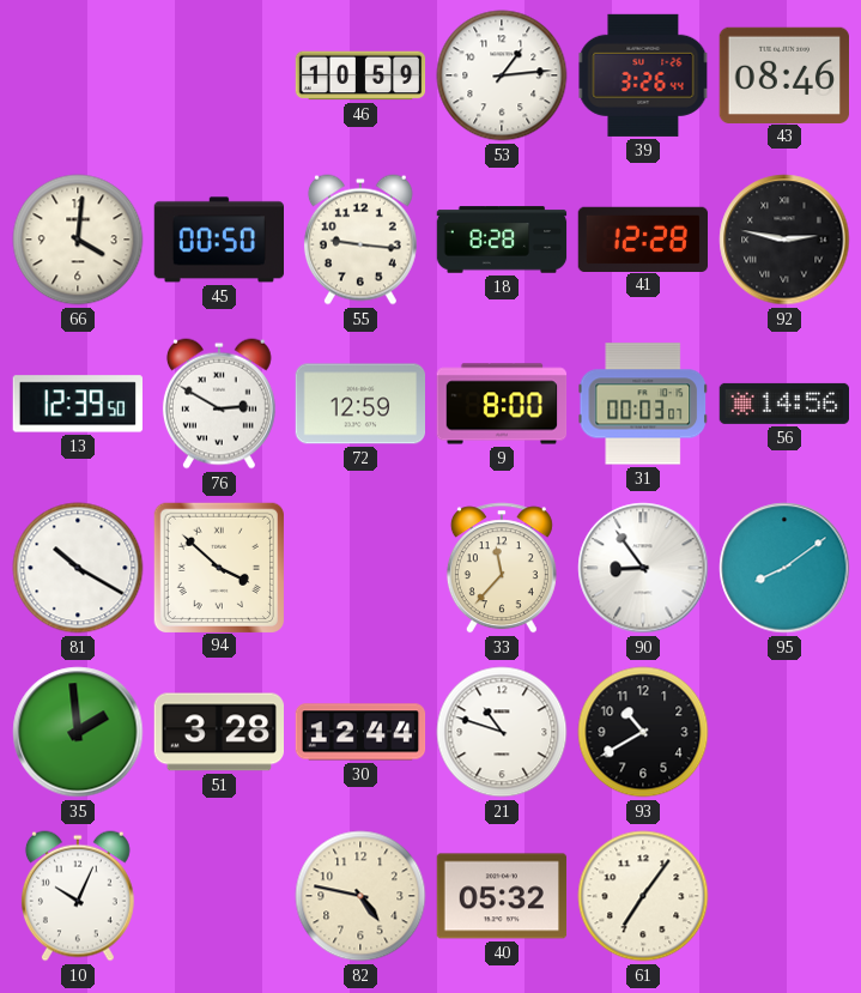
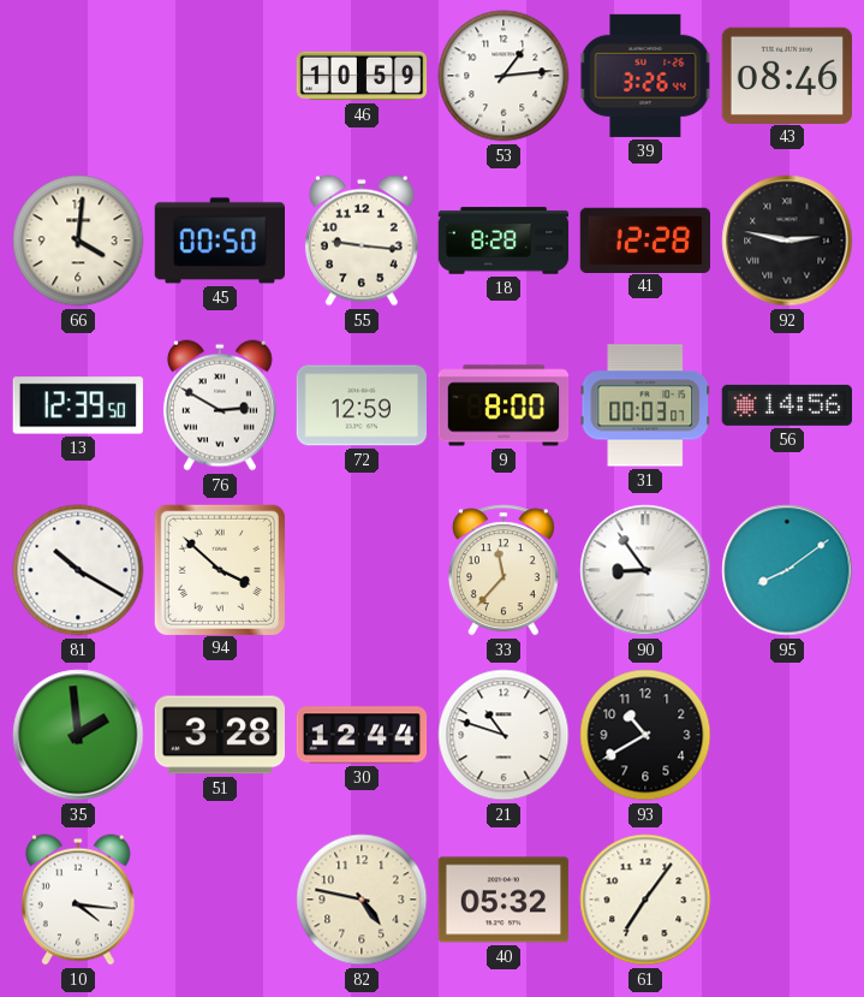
10: 10:04 -> 4:16 (78, 900)
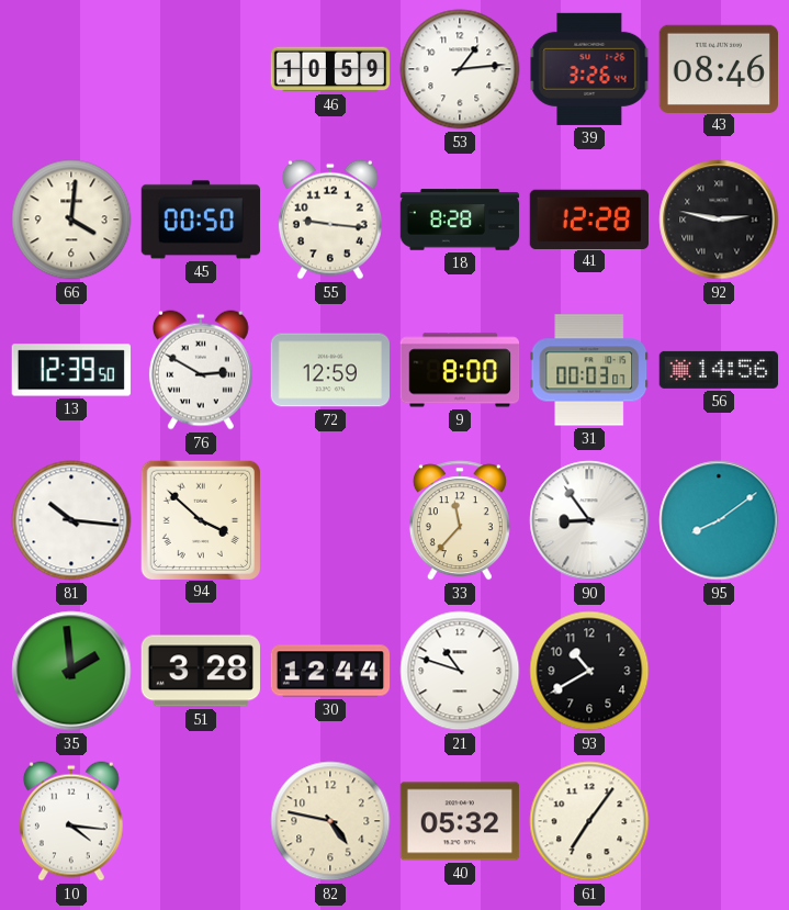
81: 10:20 -> 10:16 (71, 520)
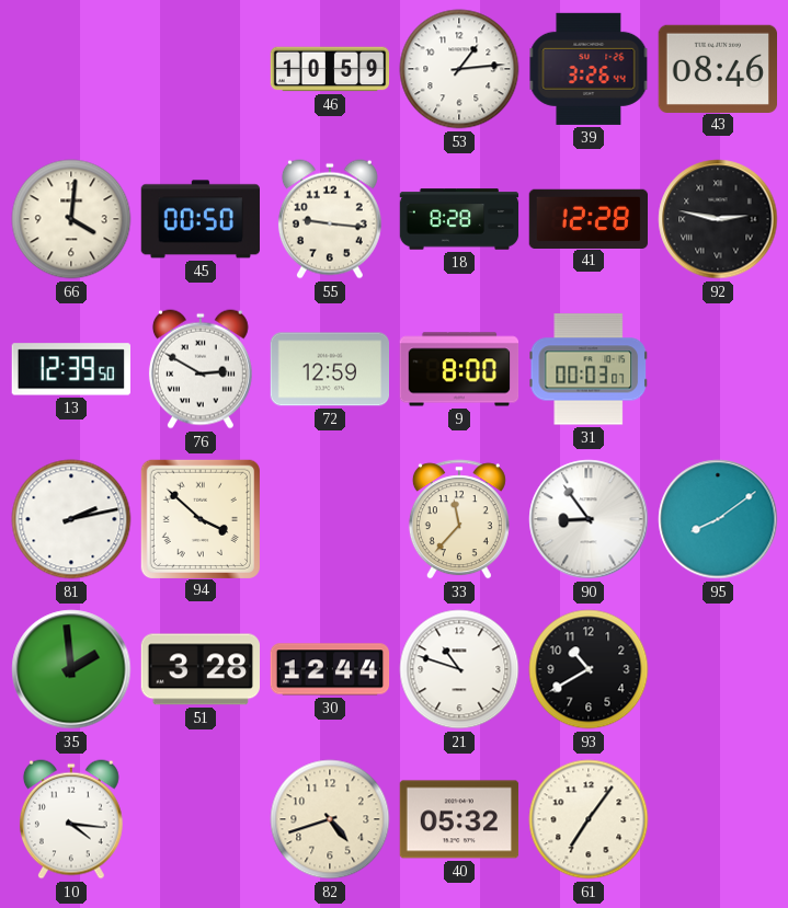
56: 14:56 -> none (718, 370)
81: 10:16 -> 2:13 (71, 519)
82: 4:47 -> 4:42 (330, 819)
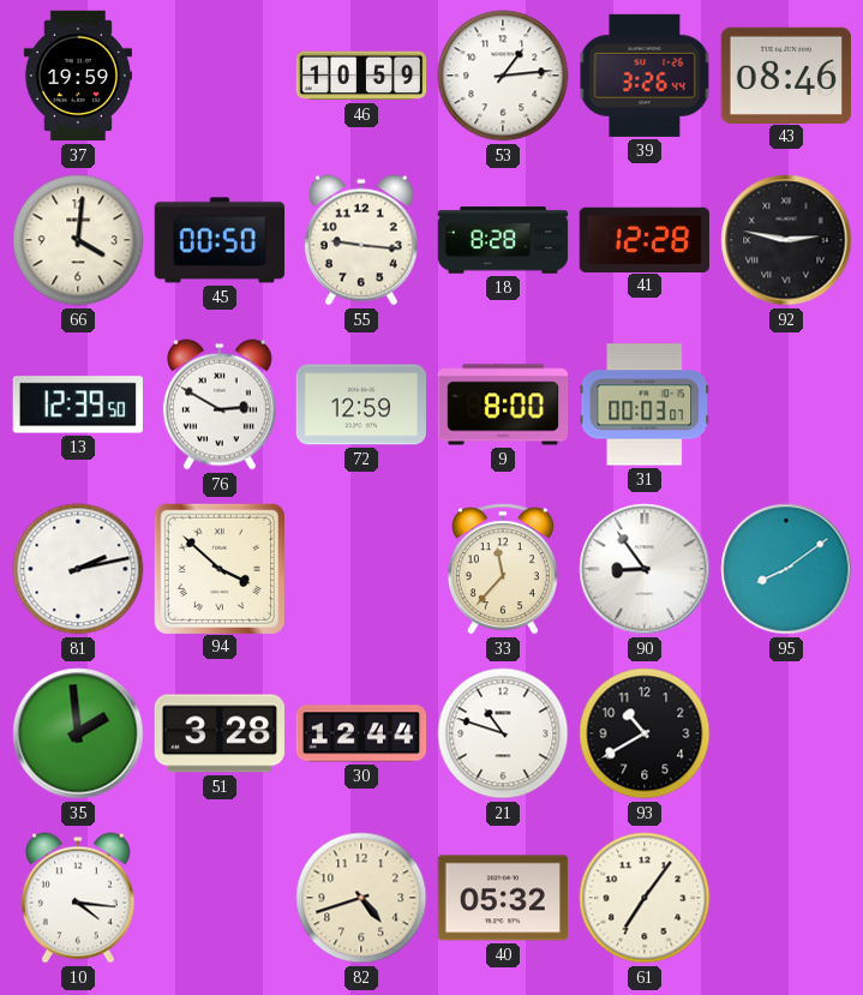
37: none -> 19:59 (78, 76)
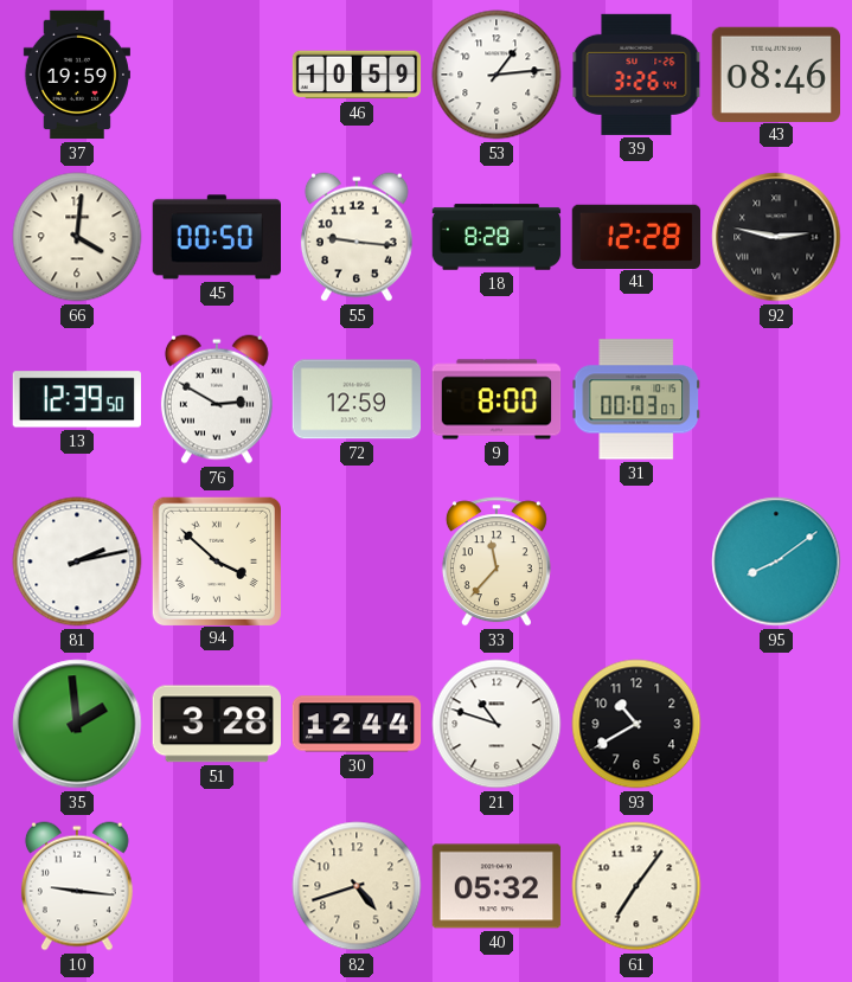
90: 8:54 -> none (645, 569)
10: 4:16 -> 9:16 (77, 886)
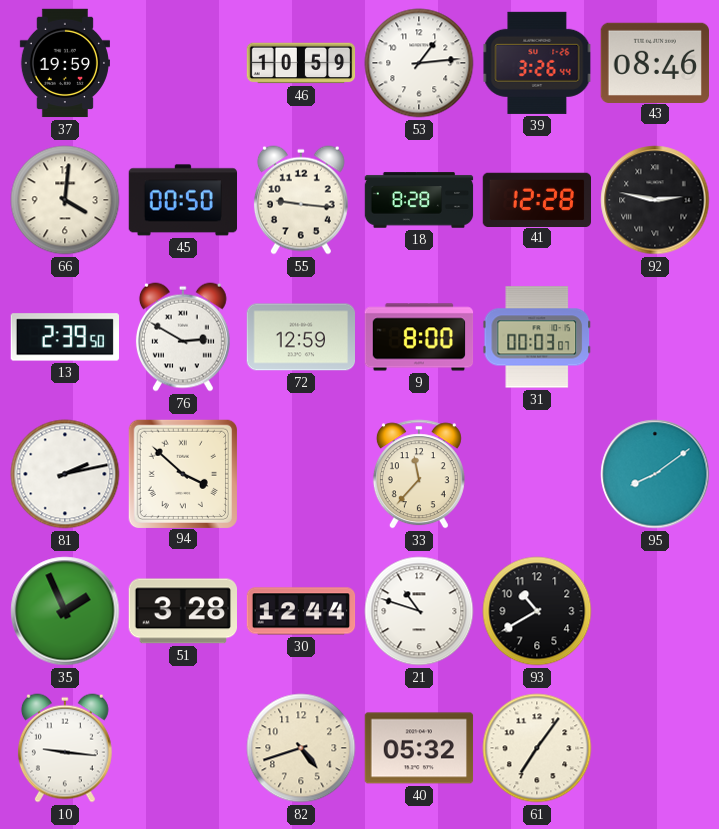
13: 12:39 -> 2:39 (64, 337)
35: 1:59 -> 1:56 (65, 611)
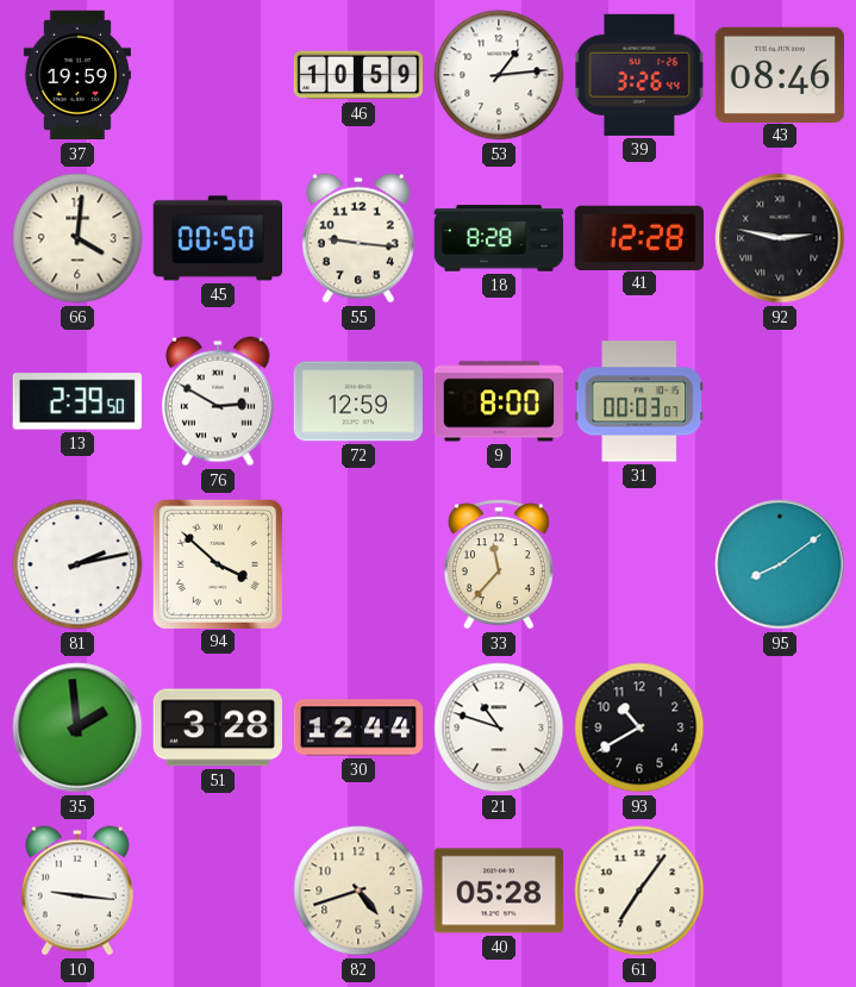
35: 1:56 -> 1:59 (77, 727)
40: 05:32 -> 05:28 (499, 891)
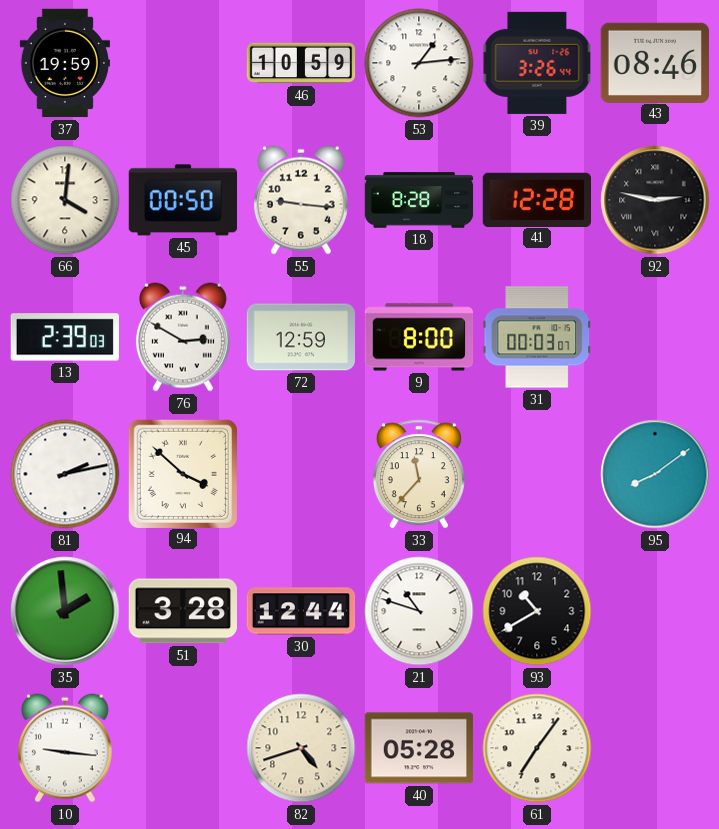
13: 2:39:50 -> 2:39:03 (64, 337)
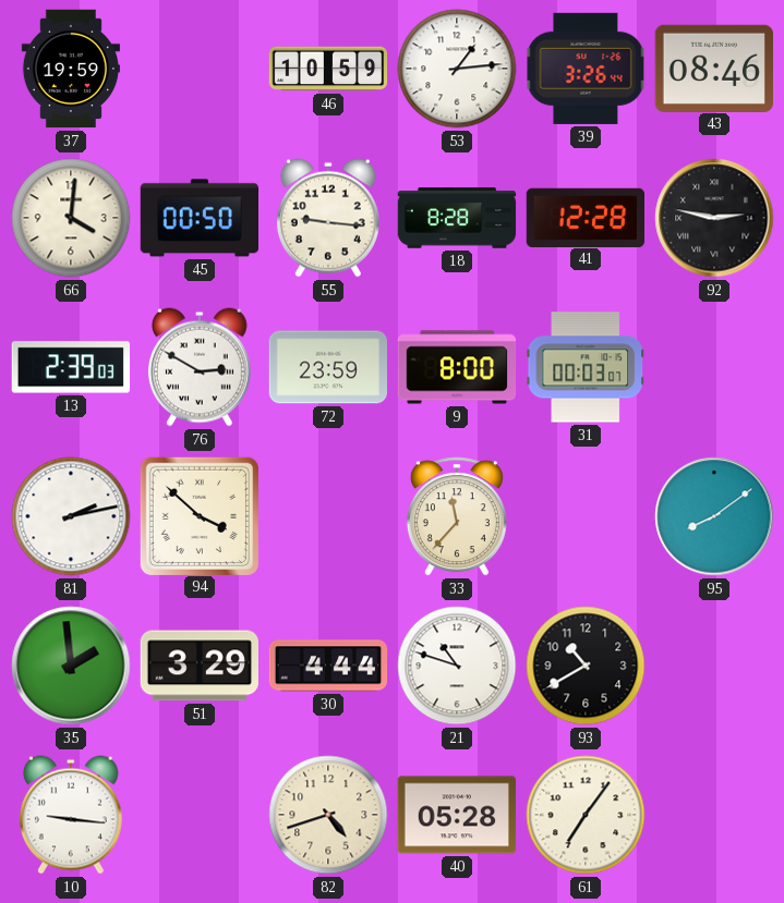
72: 12:59 -> 23:59 (327, 367)
51: 3:28 -> 3:29 (198, 666)
30: 12:44 -> 4:44 (328, 666)
